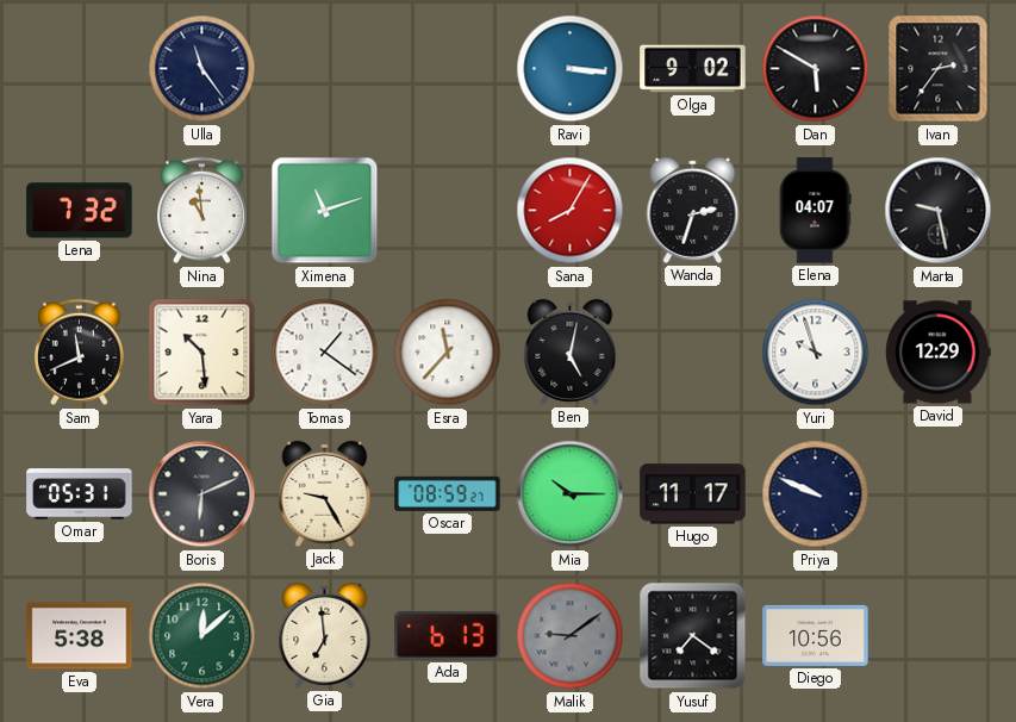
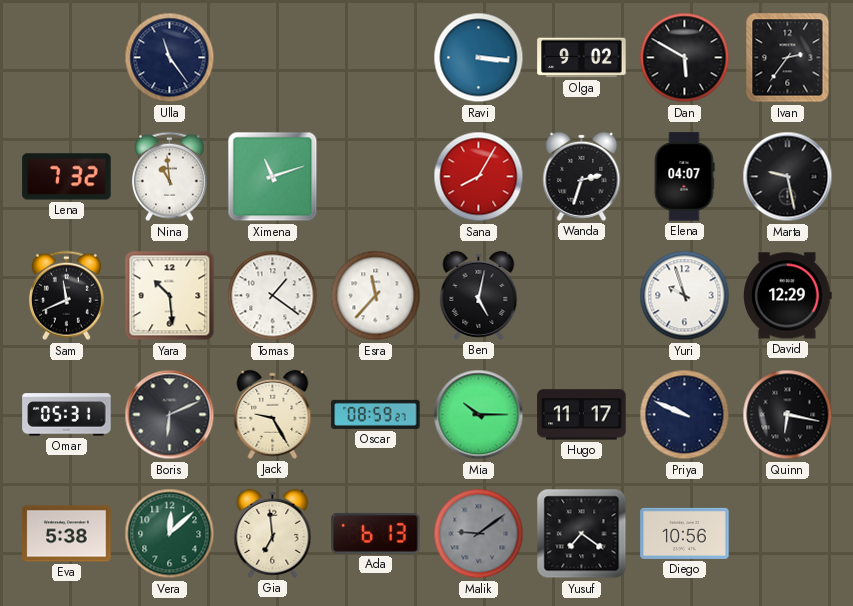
Quinn: none -> 6:17 (788, 415)
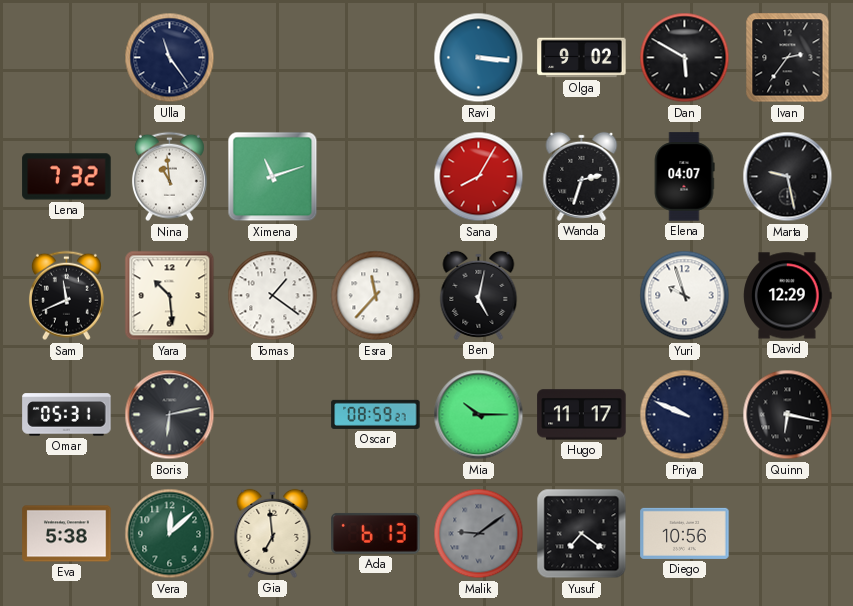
Boris: 6:11 -> 6:13 (170, 415)
Jack: 9:25 -> none (273, 414)
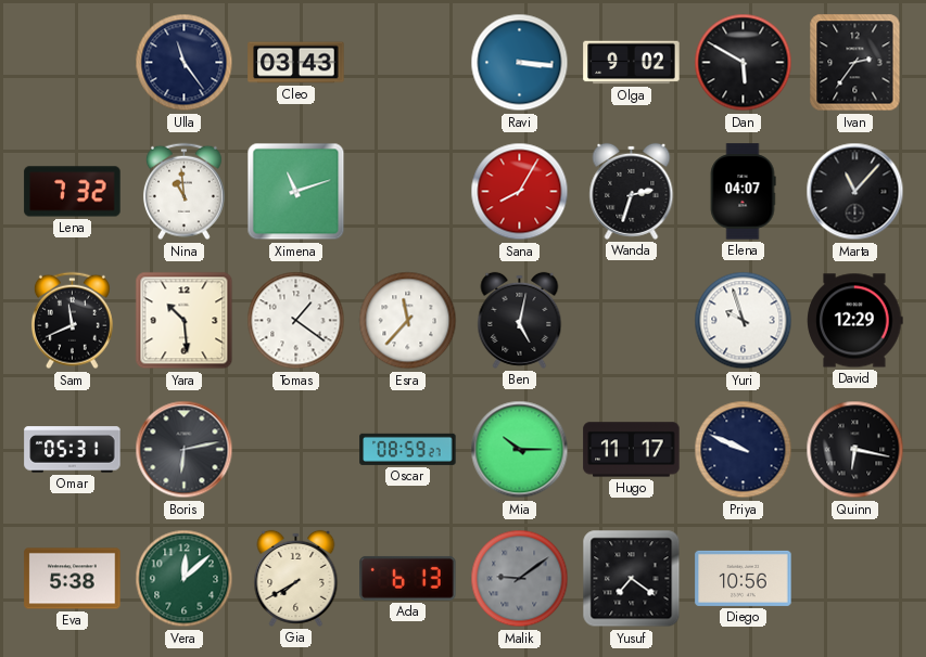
Cleo: none -> 03:43 (296, 63)
Marta: 9:28 -> 11:07 (855, 192)
Gia: 6:59 -> 7:40 (296, 578)
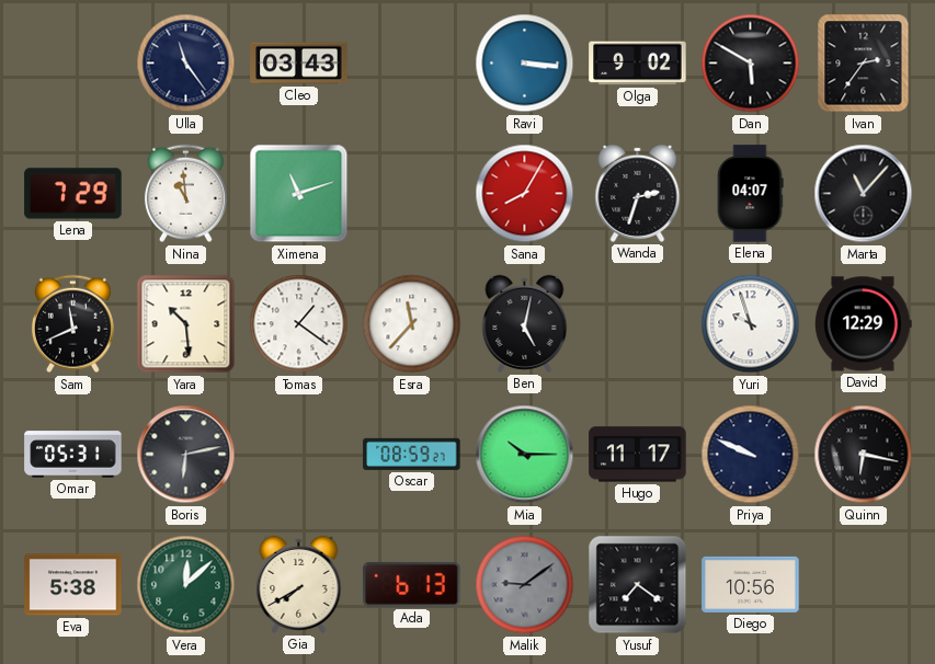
Lena: 7:32 -> 7:29 (73, 194)
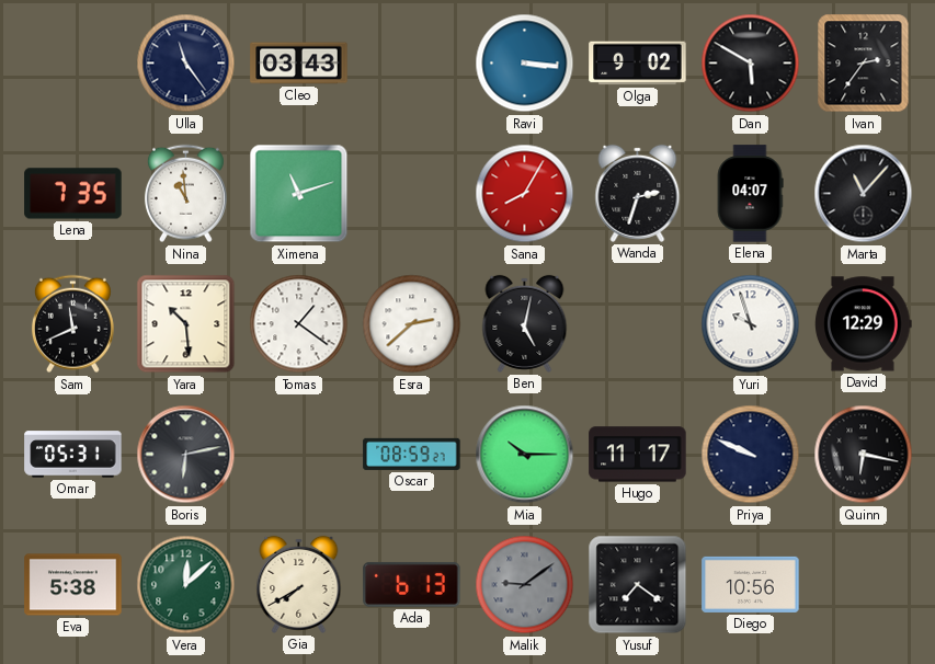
Lena: 7:29 -> 7:35 (73, 194)
Esra: 11:37 -> 2:38 (412, 324)
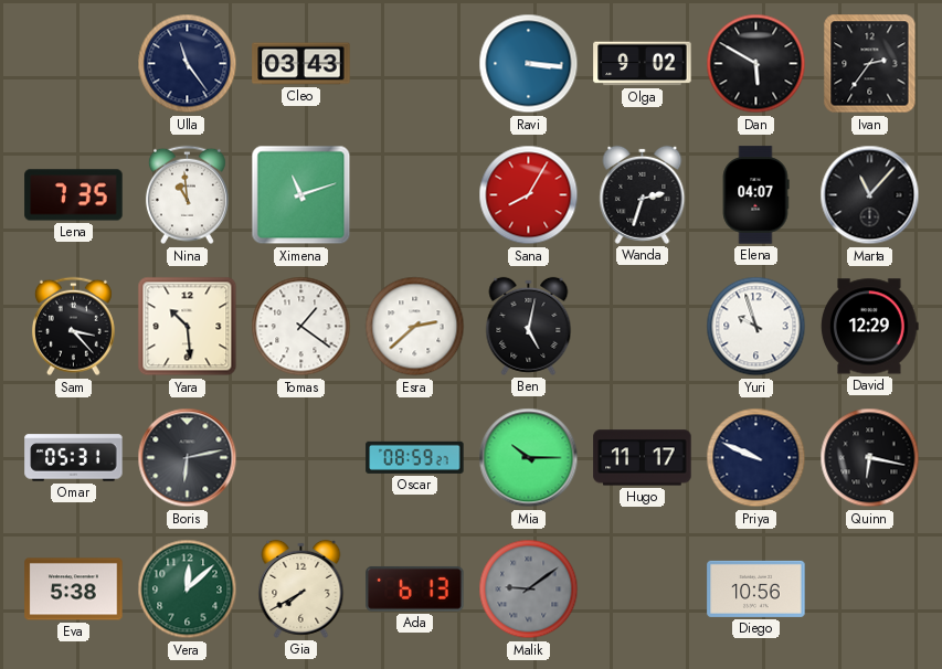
Sam: 11:41 -> 3:23 (73, 327)
Yusuf: 7:21 -> none (638, 585)
